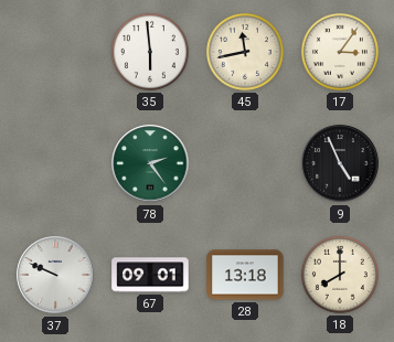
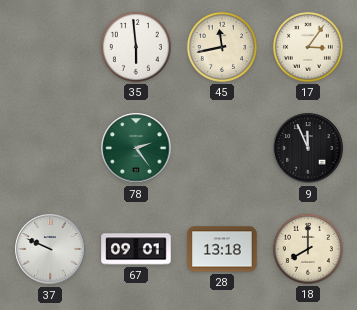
9: 4:56 -> 11:56 (308, 148)
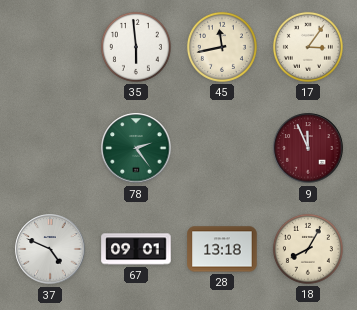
9 dial: black -> burgundy (308, 148)
37: 9:49 -> 4:49 (50, 249)
18: 8:00 -> 8:05 (308, 249)
